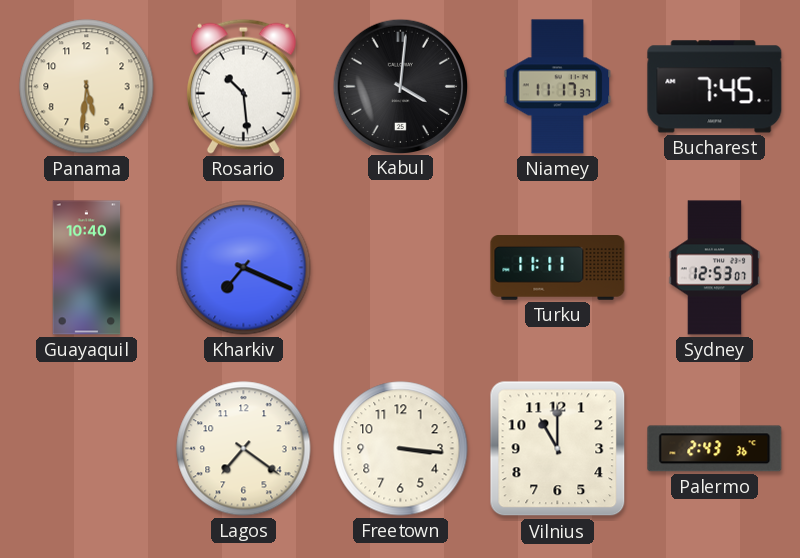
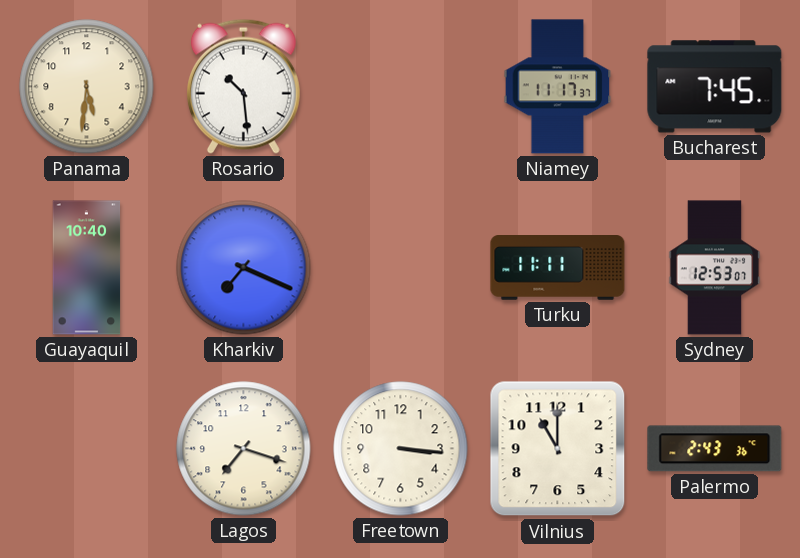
Kabul: 4:01 -> none (400, 86)
Lagos: 7:21 -> 7:18 (244, 449)
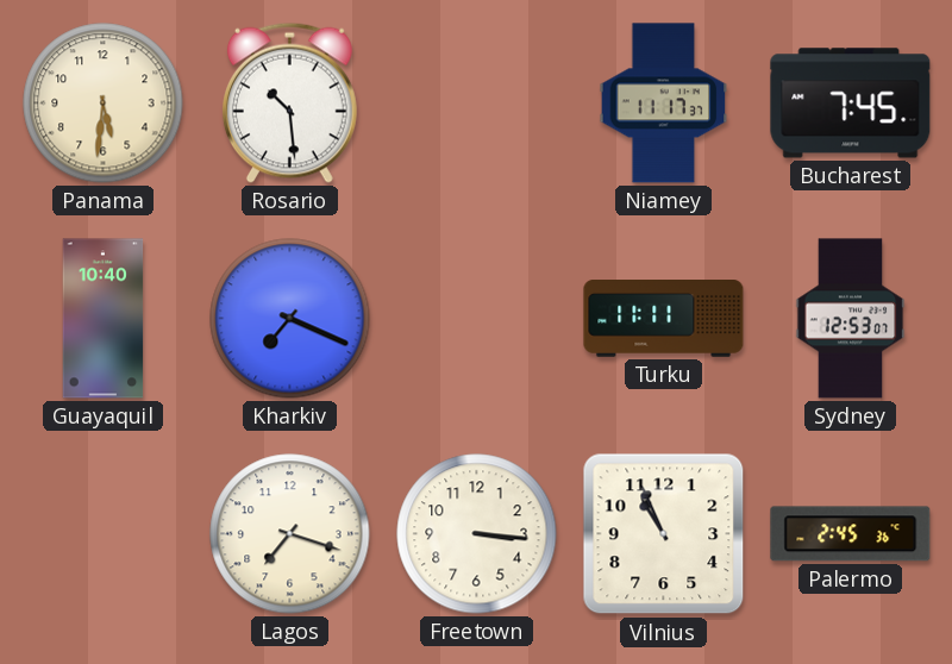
Vilnius: 11:00 -> 10:56 (664, 534)
Palermo: 2:43 -> 2:45 (851, 534)
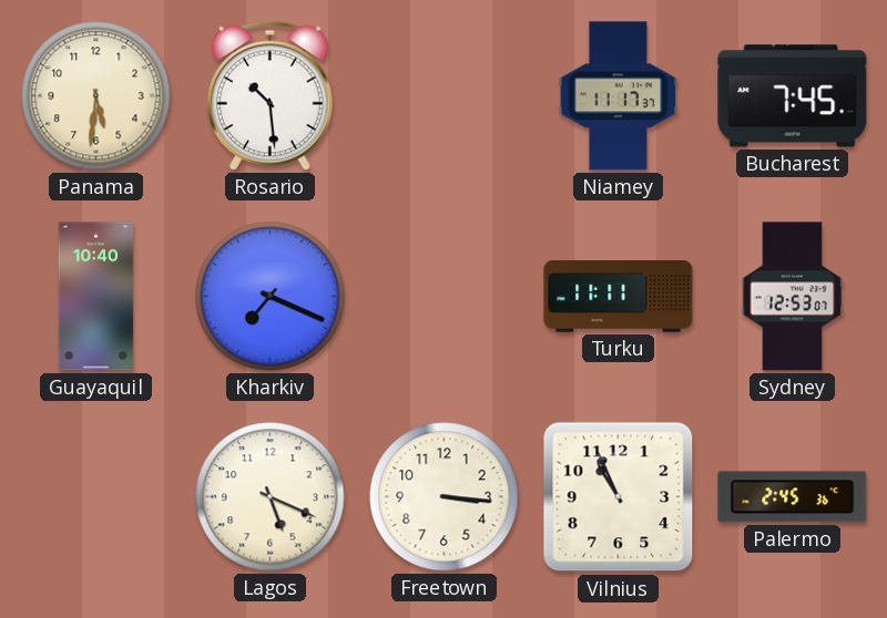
Lagos: 7:18 -> 5:19 (271, 497)
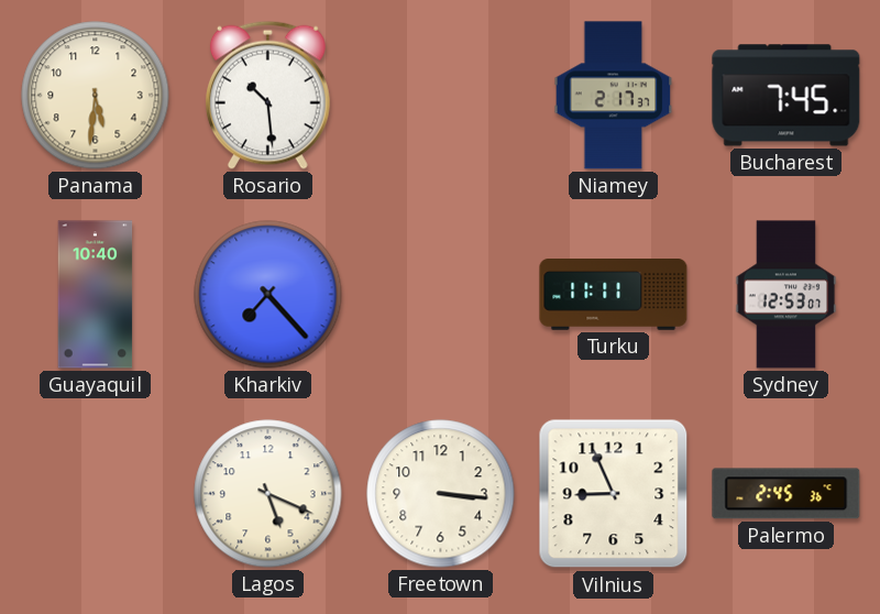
Niamey: 11:17 -> 2:17 (614, 96)
Kharkiv: 7:19 -> 7:23 (268, 295)
Vilnius: 10:56 -> 8:56 (614, 494)
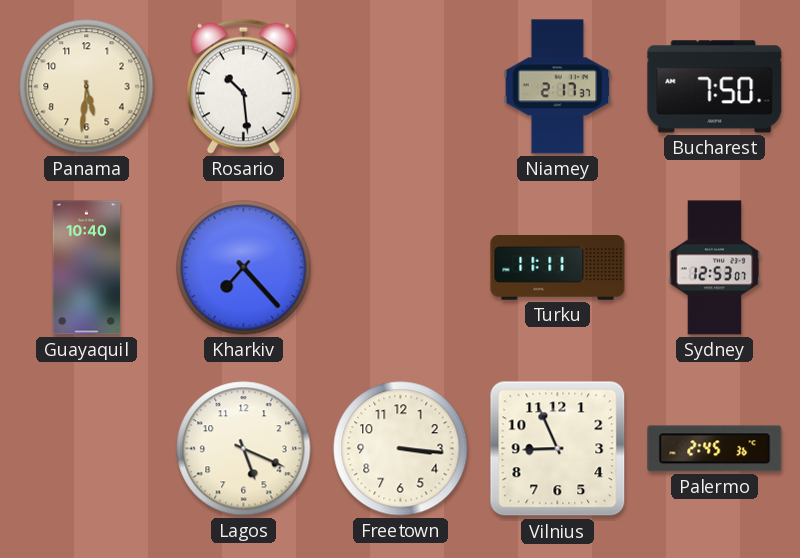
Bucharest: 7:45 -> 7:50 (715, 87)
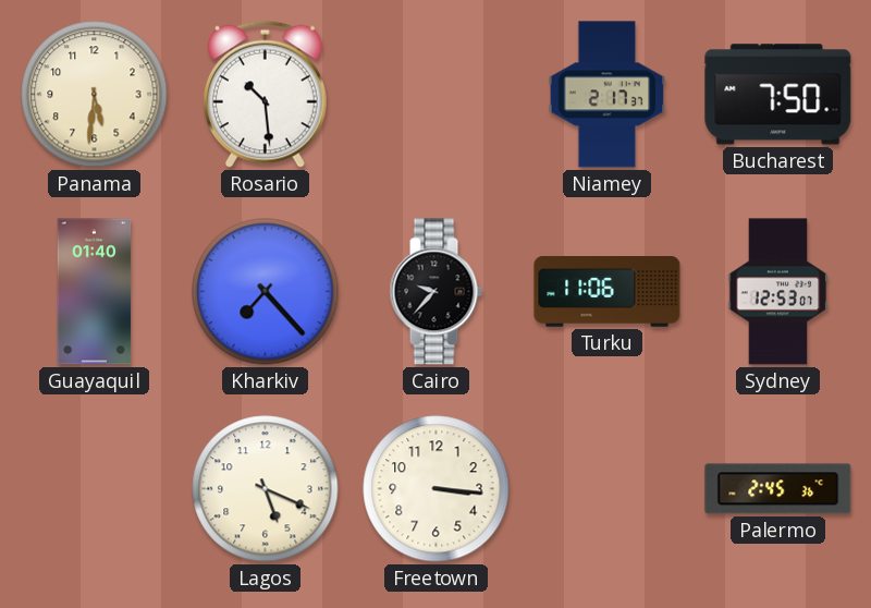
Guayaquil: 10:40 -> 01:40 (95, 292)
Cairo: none -> 9:37 (436, 292)
Turku: 11:11 -> 11:06 (608, 292)
Vilnius: 8:56 -> none (558, 449)
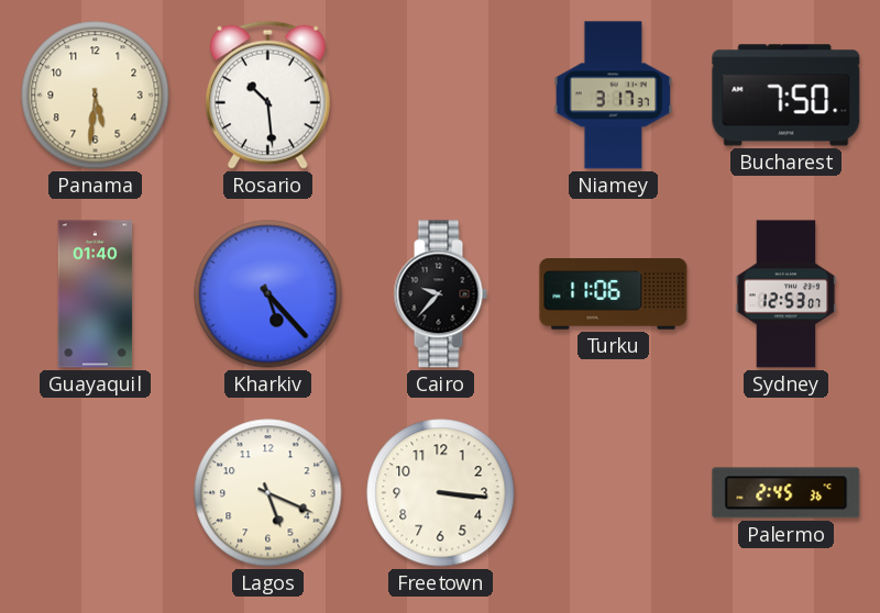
Niamey: 2:17 -> 3:17 (614, 96)
Kharkiv: 7:23 -> 5:23 (268, 294)
